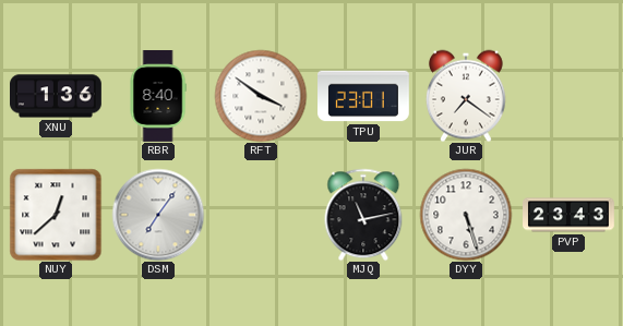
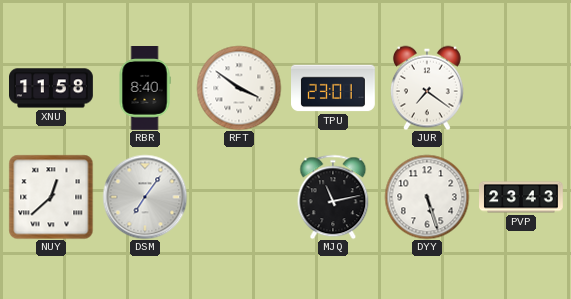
XNU: 1:36 -> 11:58 (52, 88)
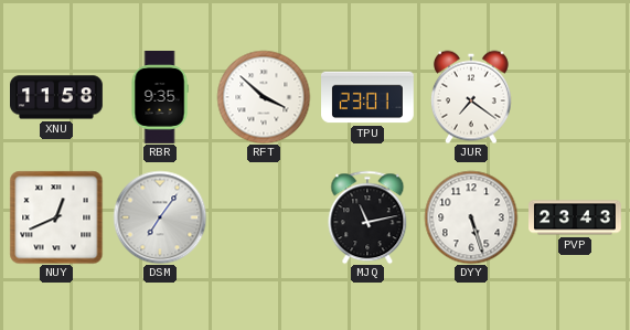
RBR: 8:40 -> 9:35 (160, 98)
RFT: 3:51 -> 3:52 (264, 97)
NUY: 12:38 -> 12:41 (56, 217)
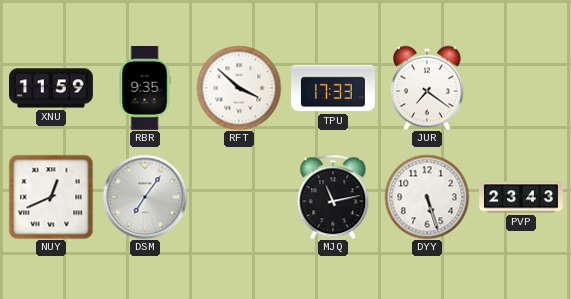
XNU: 11:58 -> 11:59 (52, 88)
TPU: 23:01 -> 17:33 (334, 88)
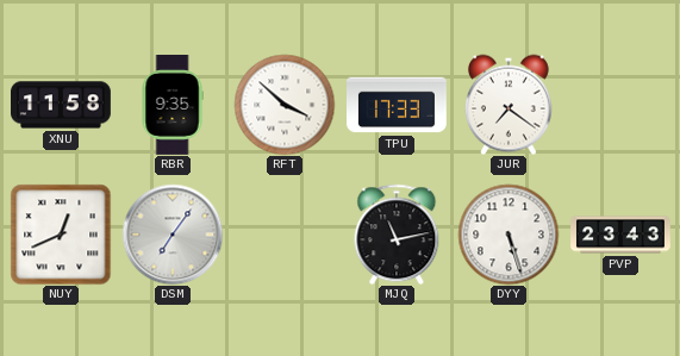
XNU: 11:59 -> 11:58 (62, 105)
